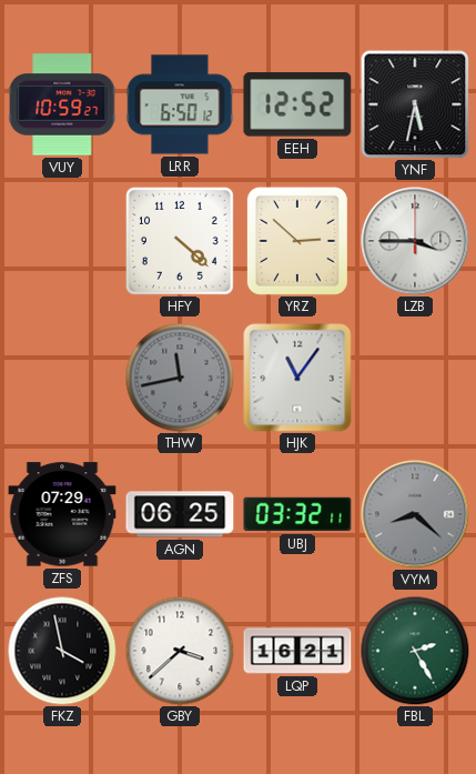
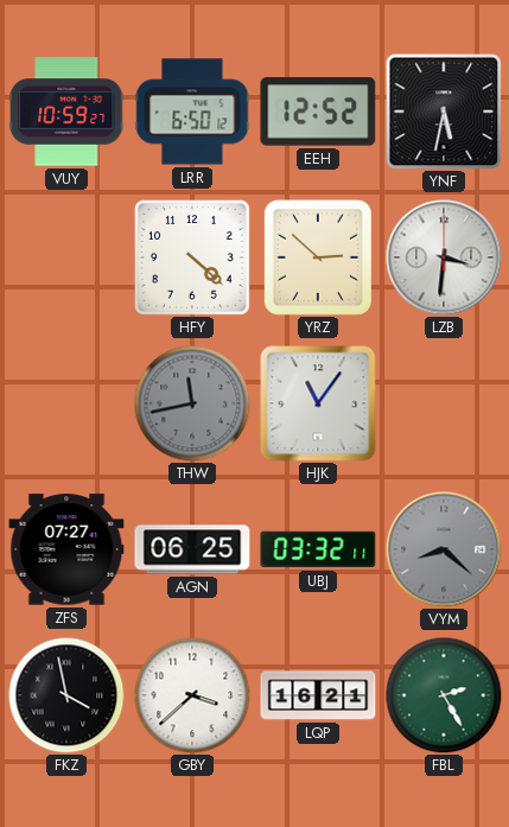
LZB: 3:45 -> 3:31 (444, 257)
ZFS: 07:29 -> 07:27 (66, 549)
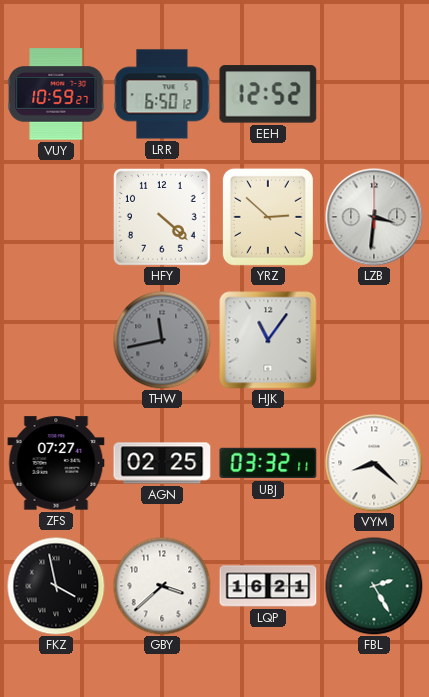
YNF: 5:32 -> none (444, 112)
AGN: 06:25 -> 02:25 (162, 463)
VYM dial: grey -> white (374, 463)
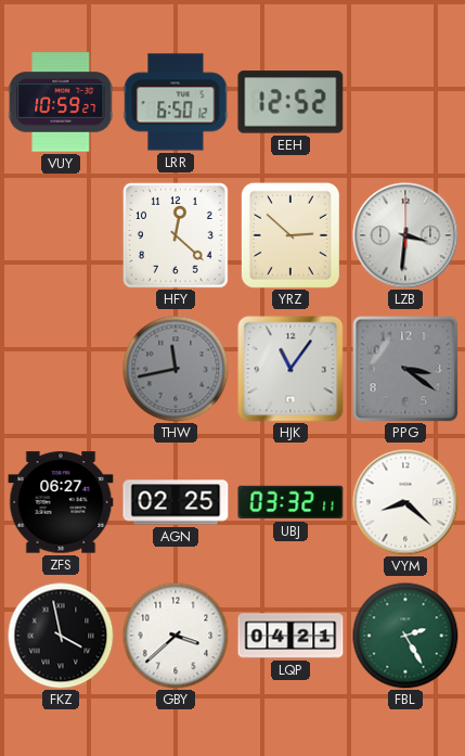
HFY: 4:22 -> 12:22 (176, 235)
PPG: none -> 3:21 (405, 369)
ZFS: 07:27 -> 06:27 (61, 502)
LQP: 16:21 -> 04:21 (290, 636)
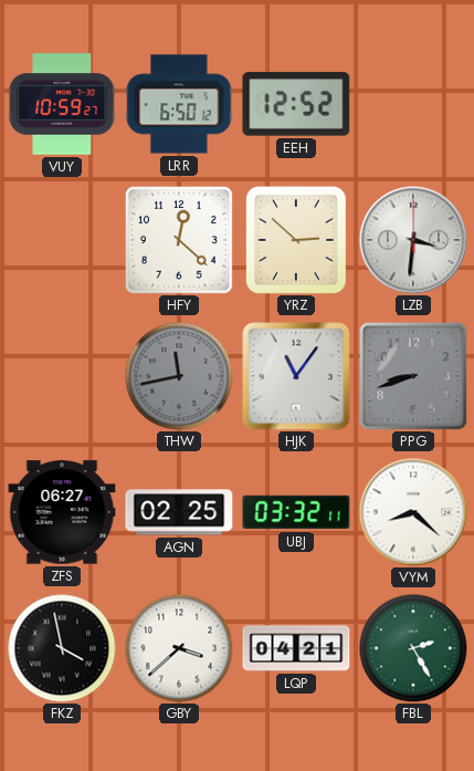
PPG: 3:21 -> 8:42 (413, 376)
